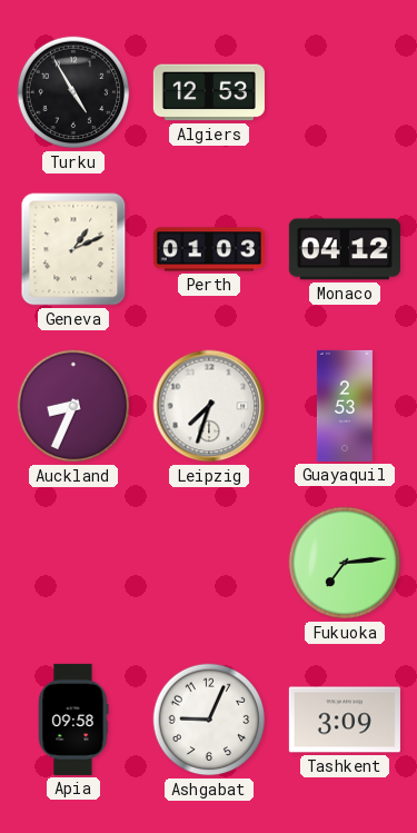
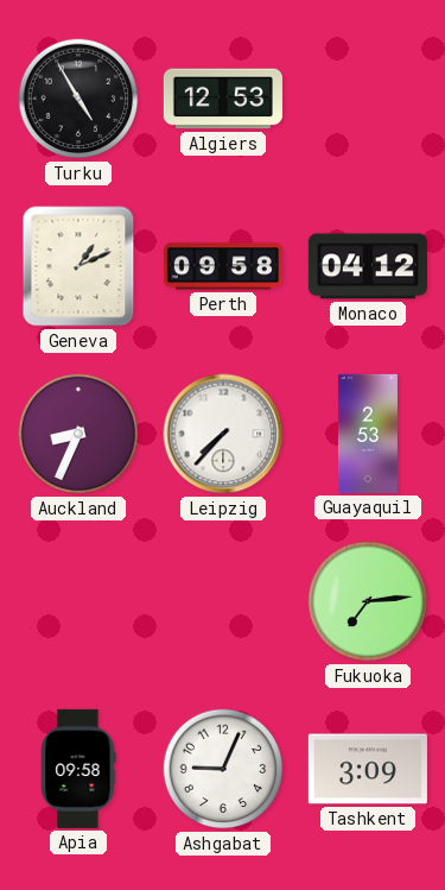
Perth: 01:03 -> 09:58 (223, 266)
Leipzig: 7:33 -> 7:37 (223, 434)
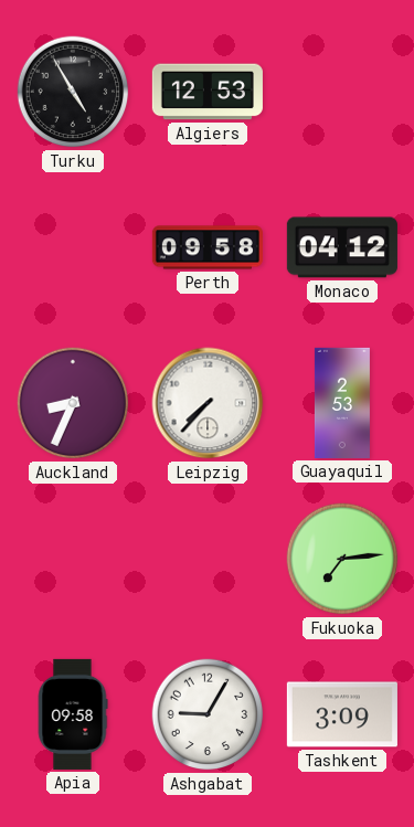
Geneva: 1:11 -> none (78, 266)
Ashgabat: 9:04 -> 9:05 (208, 714)
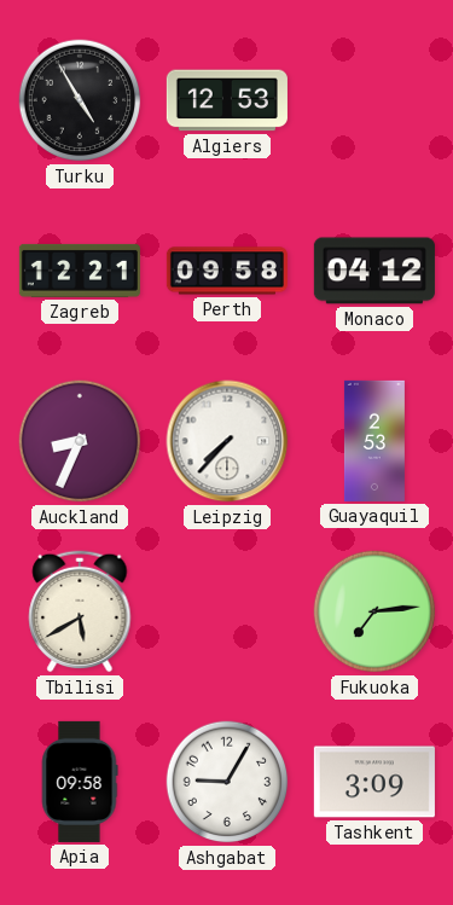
Zagreb: none -> 12:21 (80, 271)
Tbilisi: none -> 5:40 (80, 611)
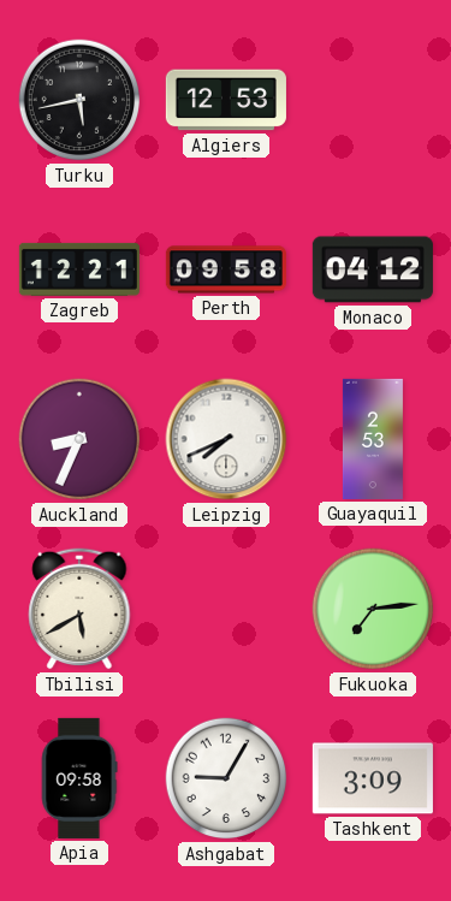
Turku: 4:55 -> 5:43 (79, 100)
Leipzig: 7:37 -> 7:41 (226, 439)
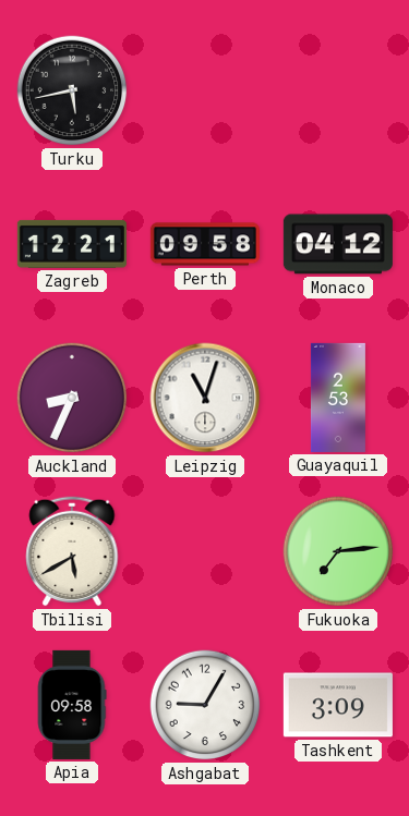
Algiers: 12:53 -> none (226, 100)
Leipzig: 7:41 -> 11:03 (205, 398)
